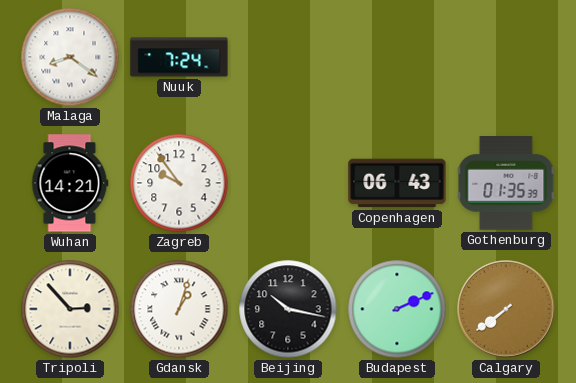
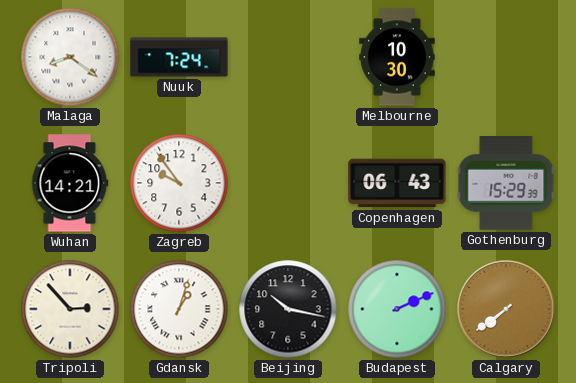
Melbourne: none -> 10:30 (397, 57)
Gothenburg: 01:35 -> 15:29 (506, 184)
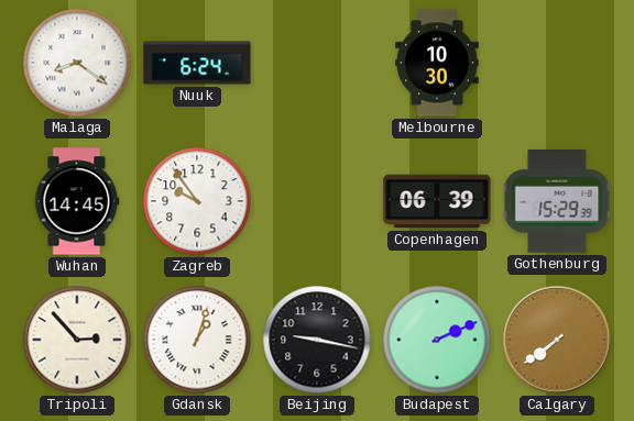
Nuuk: 7:24 -> 6:24 (197, 63)
Wuhan: 14:21 -> 14:45 (77, 201)
Copenhagen: 06:43 -> 06:39 (437, 201)
Beijing: 10:17 -> 9:17 (317, 340)
